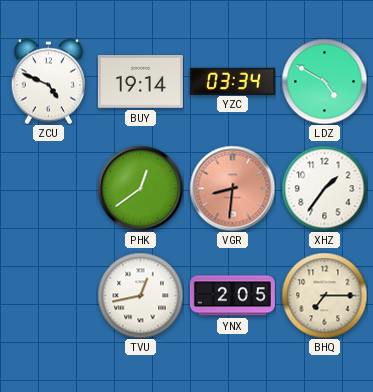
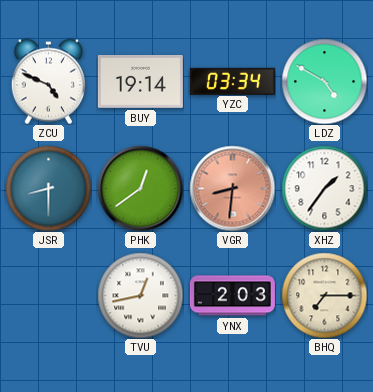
JSR: none -> 8:30 (48, 188)
YNX: 2:05 -> 2:03 (232, 296)
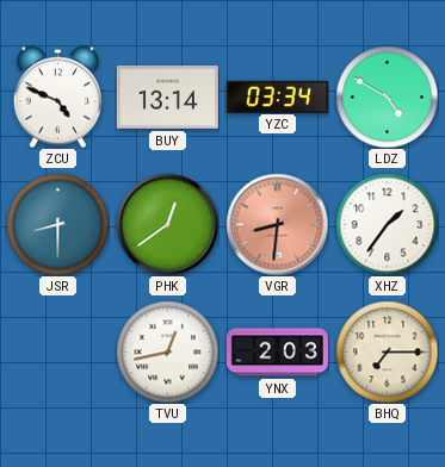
BUY: 19:14 -> 13:14 (167, 98)
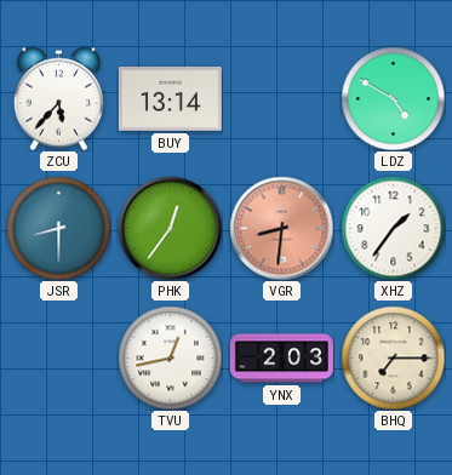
ZCU: 4:49 -> 5:37 (58, 98)
YZC: 03:34 -> none (277, 96)
PHK: 12:39 -> 12:36 (170, 228)
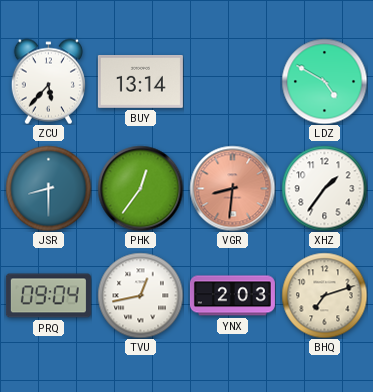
PRQ: none -> 09:04 (48, 296)
BHQ: 7:15 -> 7:12 (324, 295)
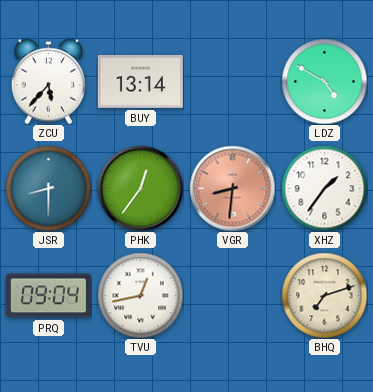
YNX: 2:03 -> none (232, 296)
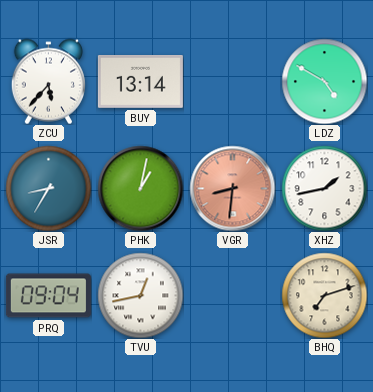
JSR: 8:30 -> 8:35 (48, 188)
PHK: 12:36 -> 1:02 (140, 188)
XHZ: 1:36 -> 1:43 (324, 188)
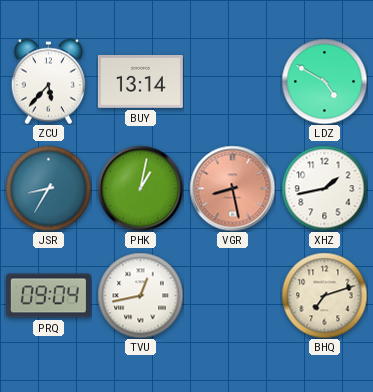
VGR: 8:31 -> 8:28 (232, 188)
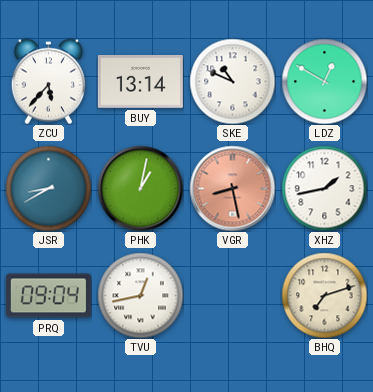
SKE: none -> 10:49 (232, 81)
LDZ: 4:50 -> 12:50 (324, 81)
JSR: 8:35 -> 8:40 (48, 188)
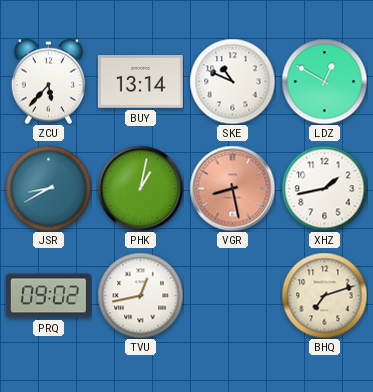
PRQ: 09:04 -> 09:02 (48, 296)
